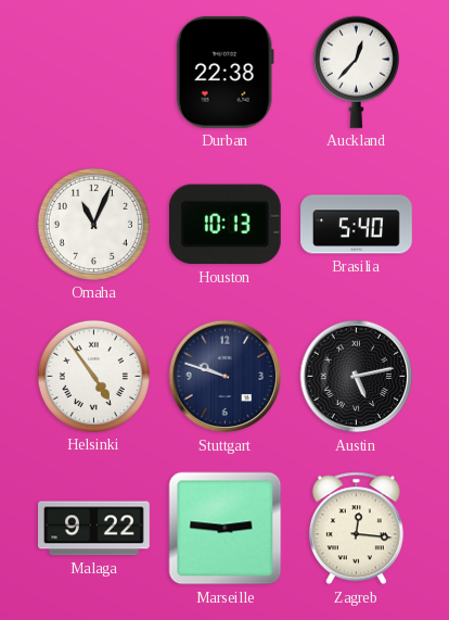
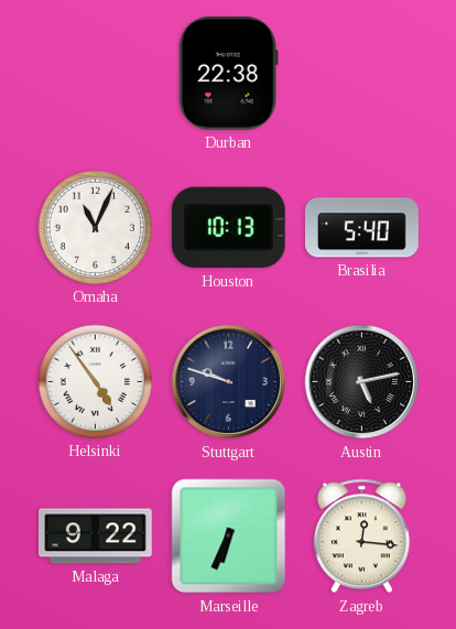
Auckland: 12:37 -> none (356, 72)
Marseille: 2:46 -> 6:34 (229, 536)
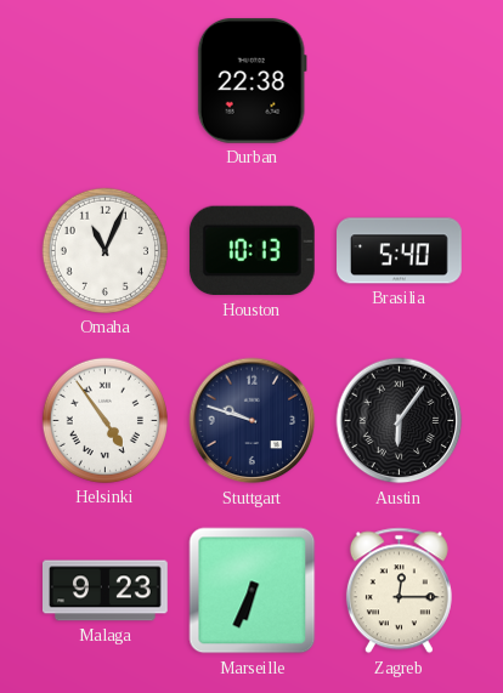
Austin: 5:13 -> 6:06 (400, 421)
Malaga: 9:22 -> 9:23 (106, 591)
Zagreb: 12:16 -> 12:15 (399, 591)
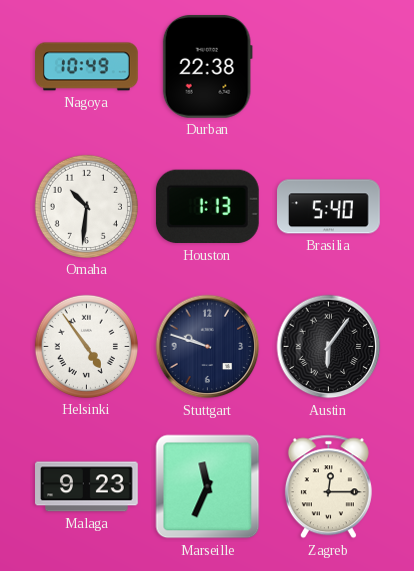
Nagoya: none -> 10:49 (87, 67)
Omaha: 11:04 -> 10:31 (86, 206)
Houston: 10:13 -> 1:13 (207, 207)
Marseille: 6:34 -> 11:34 (208, 487)
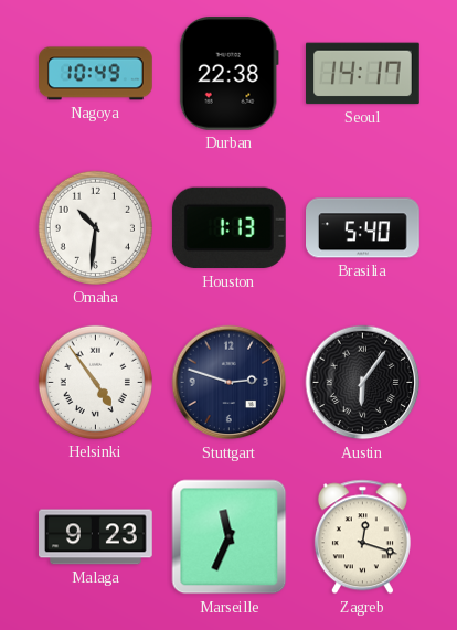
Seoul: none -> 14:17 (363, 74)
Stuttgart: 9:48 -> 2:48 (230, 383)
Zagreb: 12:15 -> 12:18 (362, 537)
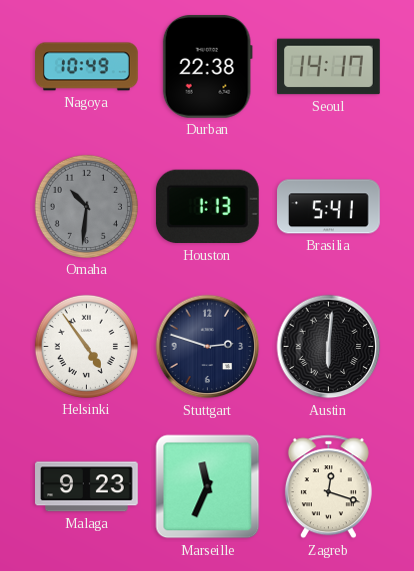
Omaha dial: white -> grey (86, 206)
Brasilia: 5:40 -> 5:41 (329, 207)
Austin: 6:06 -> 6:01 (329, 347)
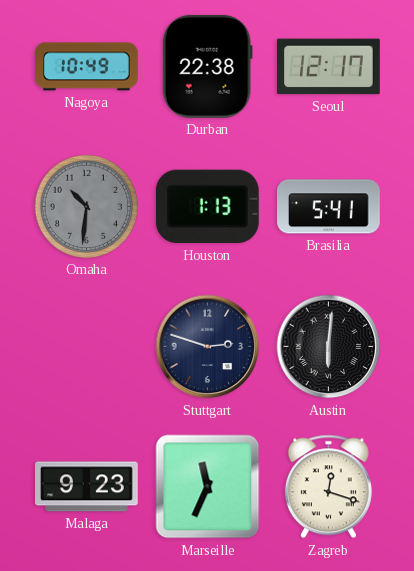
Seoul: 14:17 -> 12:17 (329, 67)
Helsinki: 4:54 -> none (86, 346)
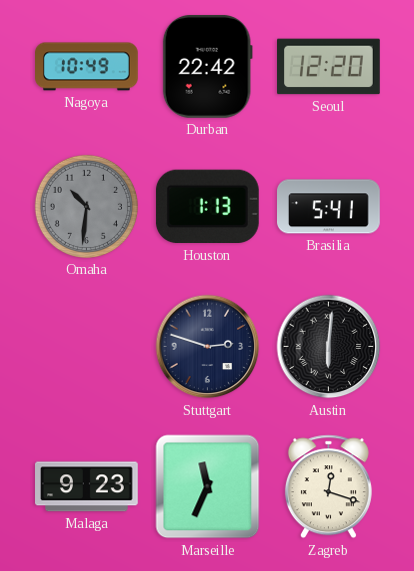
Durban: 22:38 -> 22:42 (207, 66)
Seoul: 12:17 -> 12:20 (329, 67)
